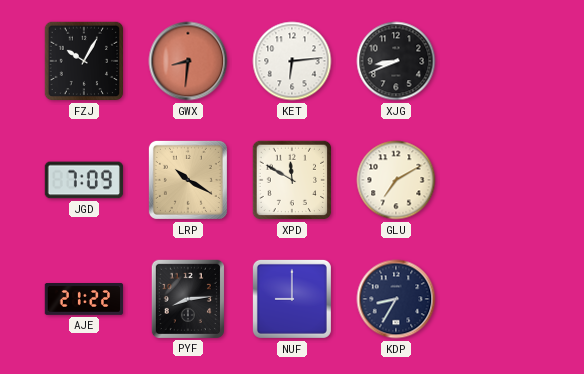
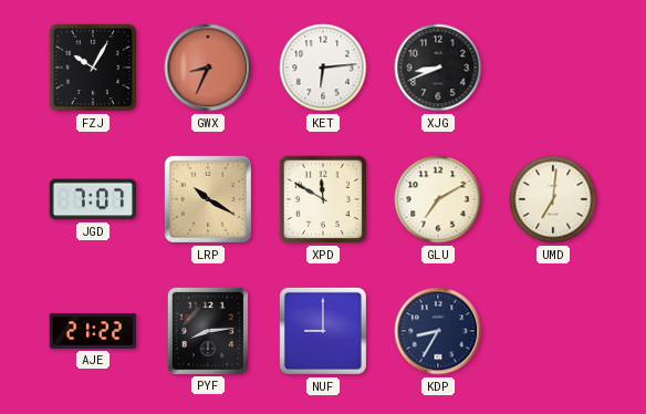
GWX: 8:31 -> 8:34 (208, 68)
JGD: 7:09 -> 7:07 (93, 199)
UMD: none -> 7:01 (553, 199)
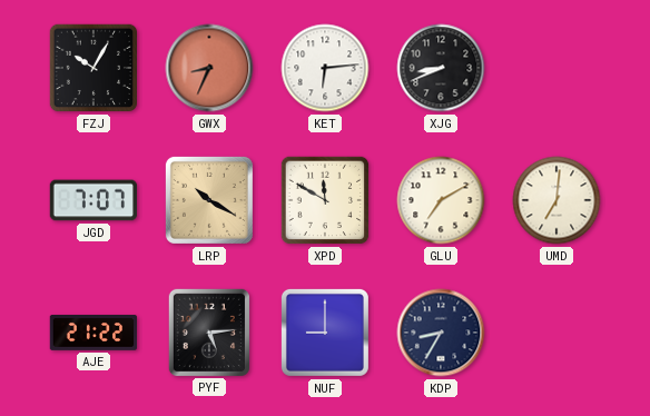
PYF: 8:14 -> 5:14 (209, 331)
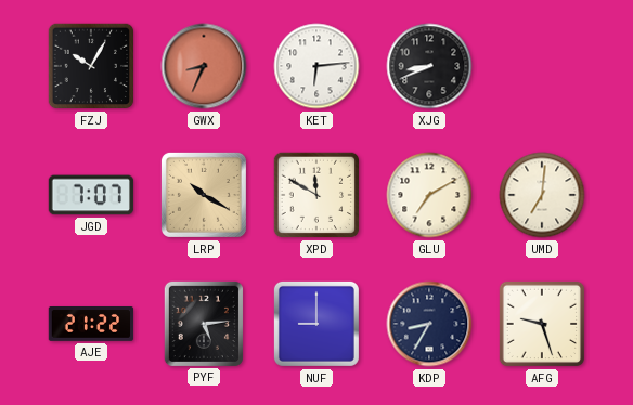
AFG: none -> 9:27 (542, 324)
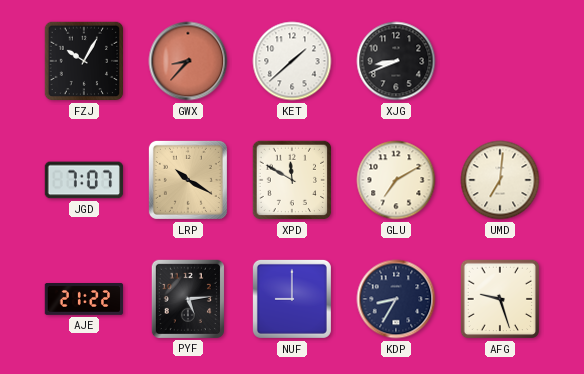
GWX: 8:34 -> 8:37 (188, 61)
KET: 6:14 -> 1:38 (292, 61)
